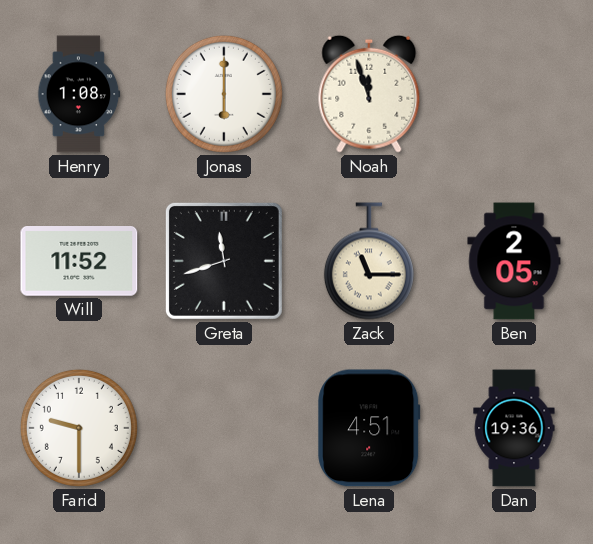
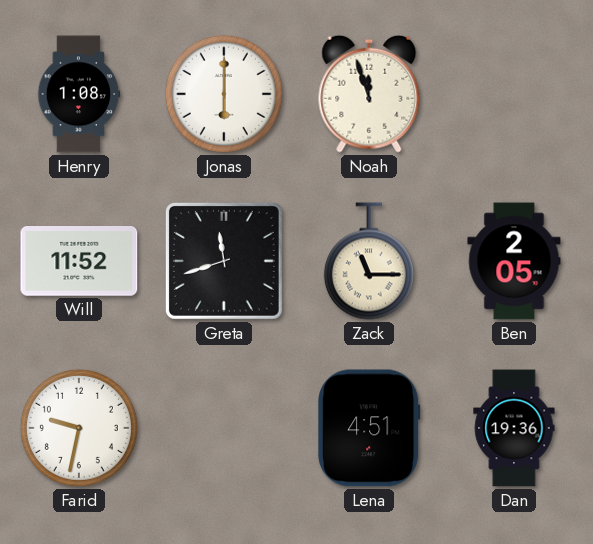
Farid: 9:30 -> 9:32 (79, 428)
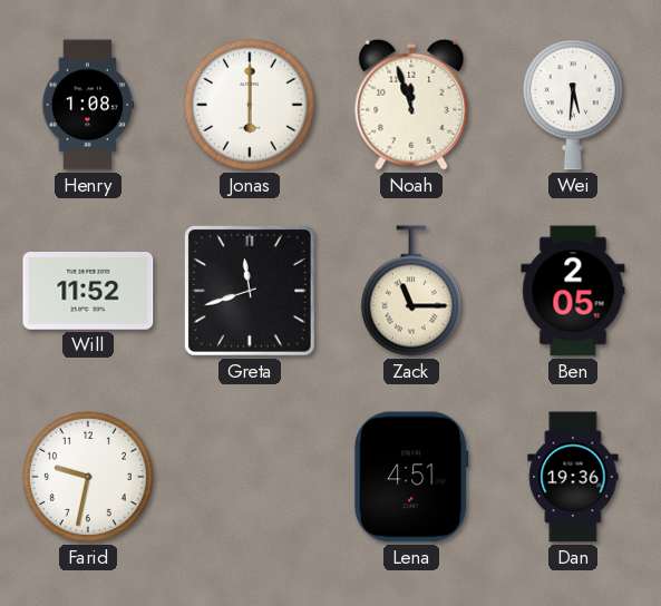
Wei: none -> 5:31 (573, 105)
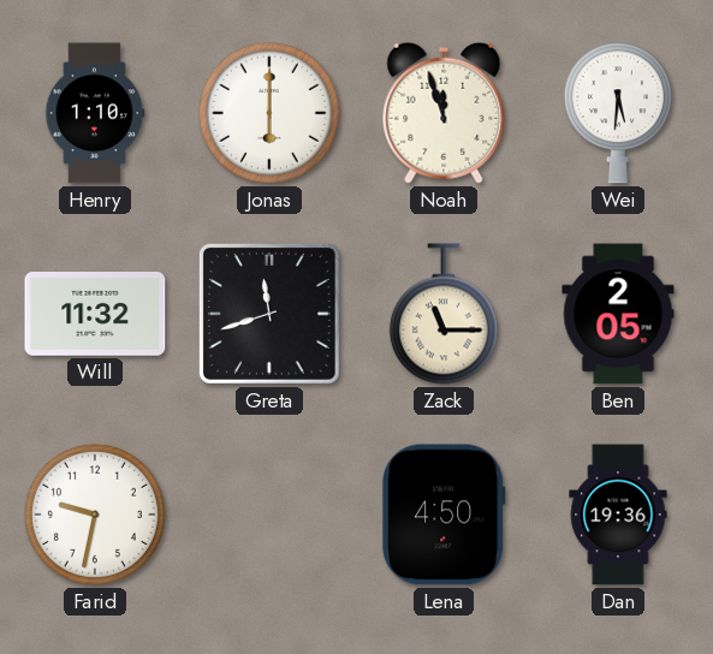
Henry: 1:08 -> 1:10 (95, 113)
Will: 11:52 -> 11:32 (95, 315)
Lena: 4:51 -> 4:50 (444, 515)
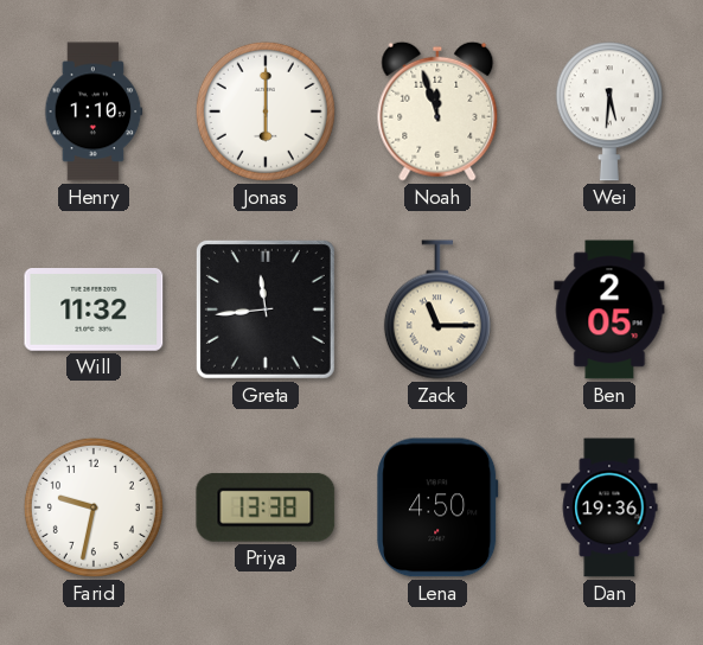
Greta: 11:42 -> 11:44 (266, 309)
Priya: none -> 13:38 (266, 507)
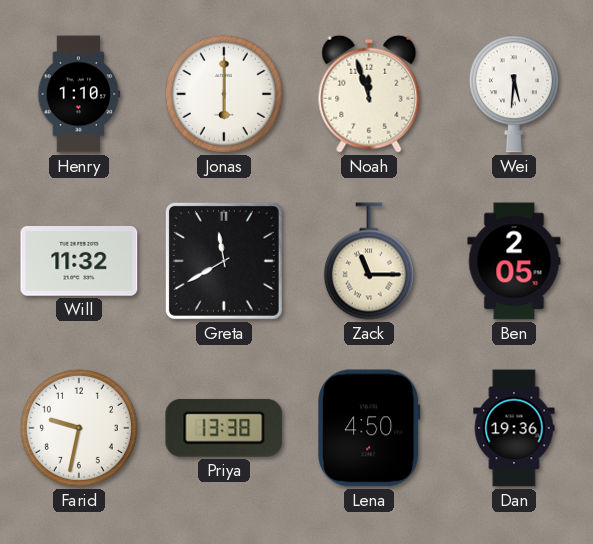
Greta: 11:44 -> 11:40 (224, 261)
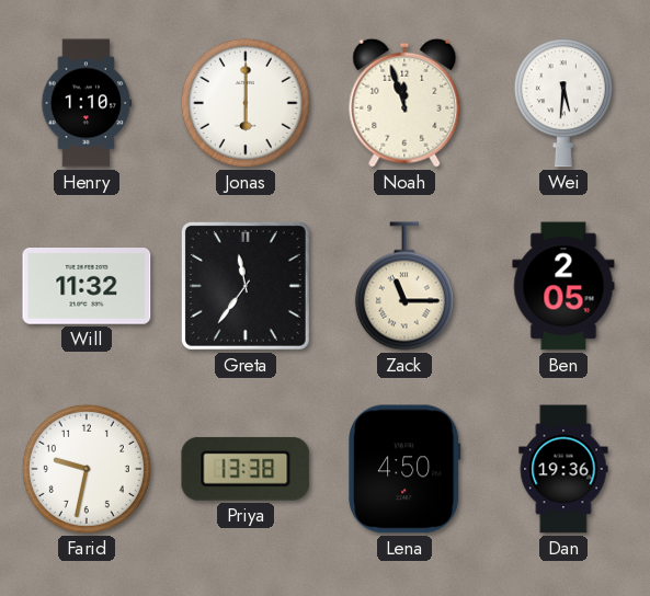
Greta: 11:40 -> 11:36 (246, 286)
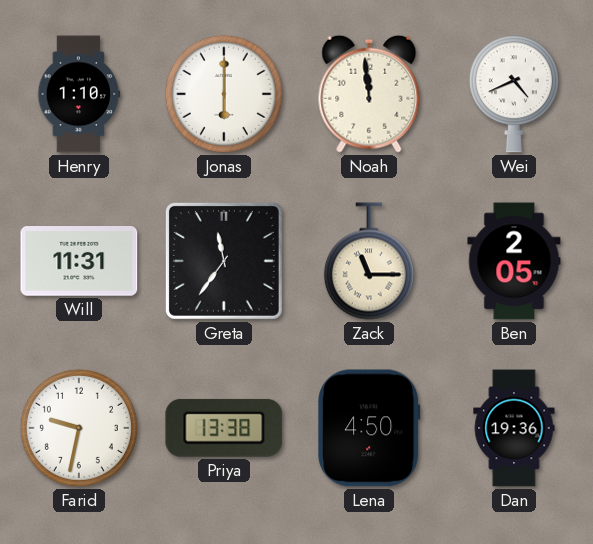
Noah: 11:57 -> 11:59 (369, 94)
Wei: 5:31 -> 4:41 (514, 94)
Will: 11:32 -> 11:31 (79, 262)
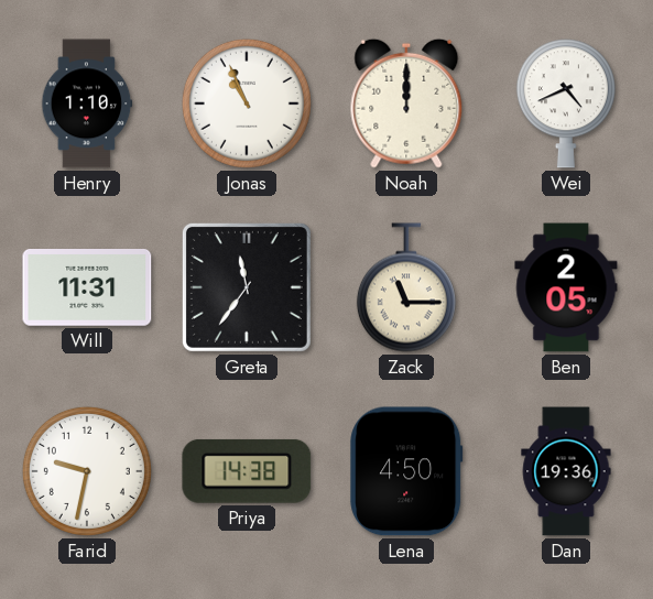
Jonas: 6:00 -> 10:56 (247, 104)
Noah: 11:59 -> 12:00 (406, 104)
Priya: 13:38 -> 14:38 (247, 471)
